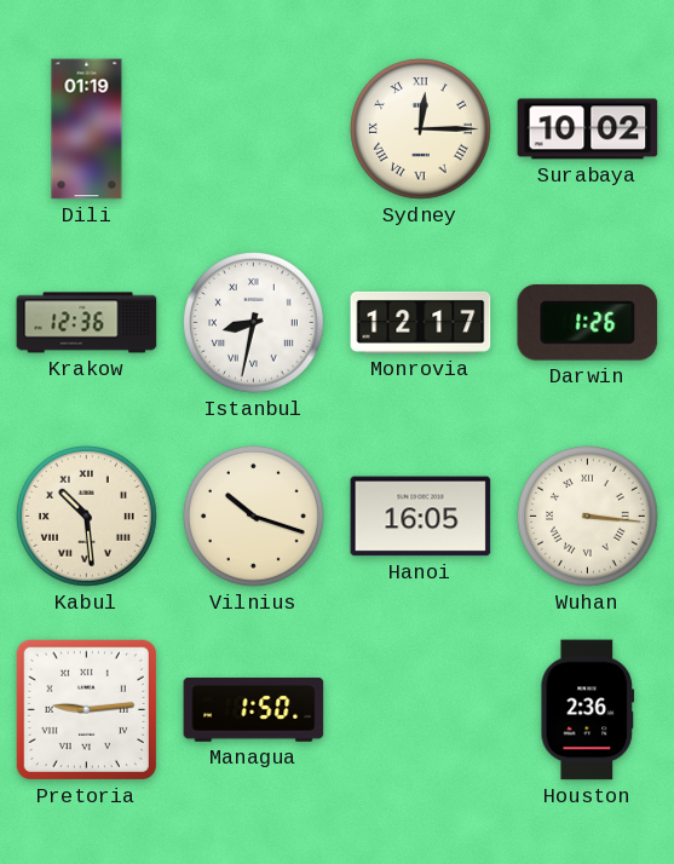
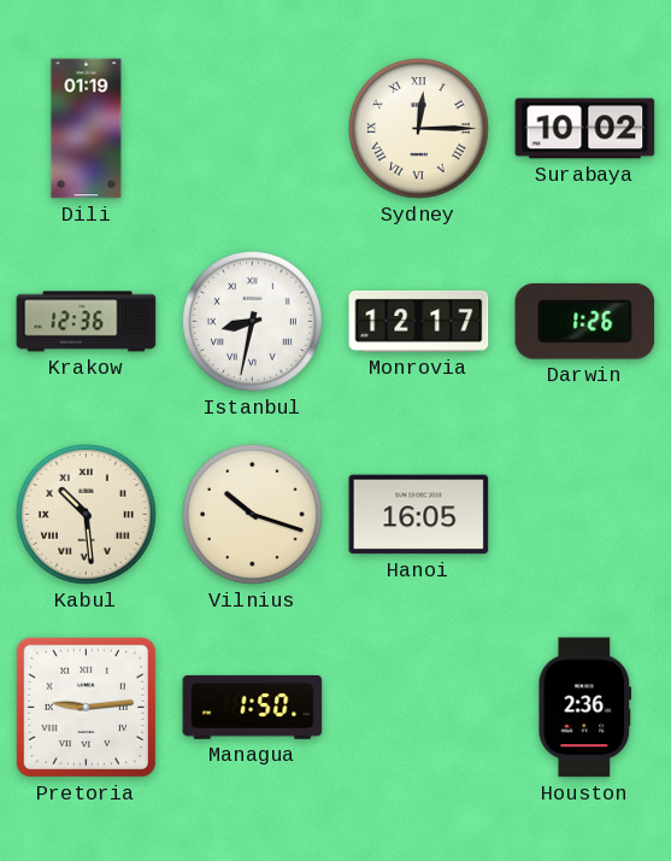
Wuhan: 3:16 -> none (588, 517)
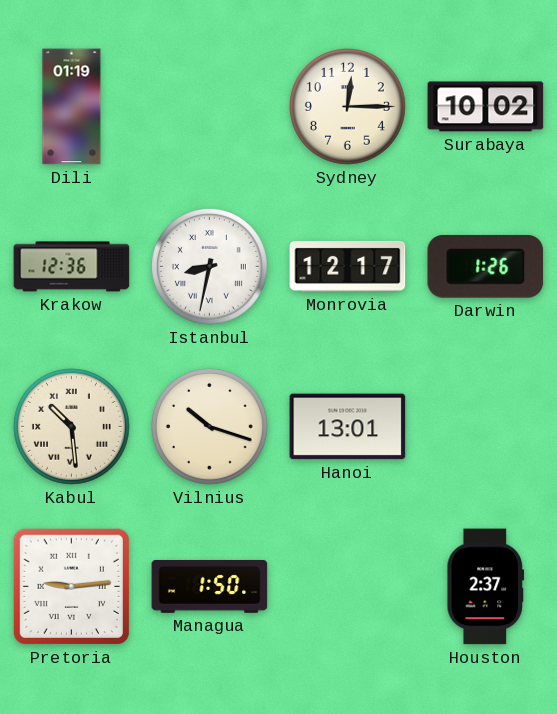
Sydney numerals: Roman -> Arabic (348, 107)
Hanoi: 16:05 -> 13:01 (348, 427)
Houston: 2:36 -> 2:37 (486, 587)
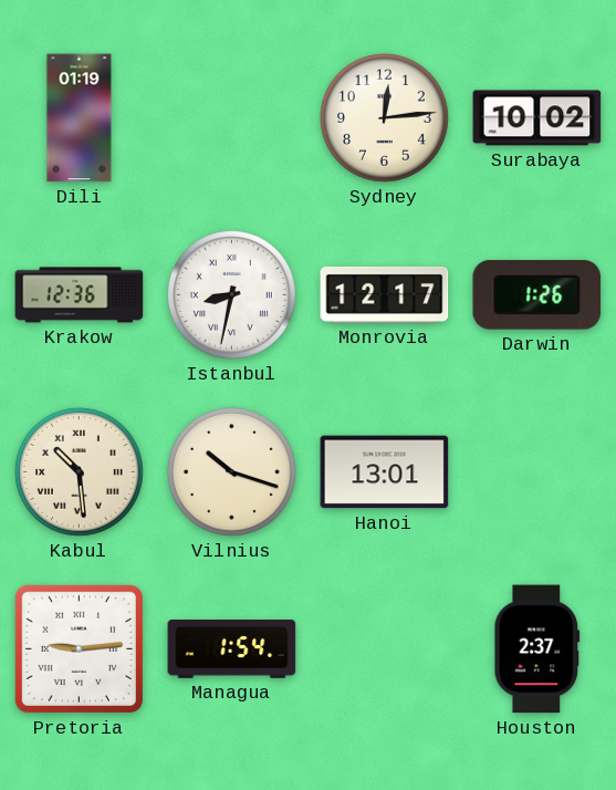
Sydney: 12:15 -> 12:14 (385, 118)
Managua: 1:50 -> 1:54 (232, 648)
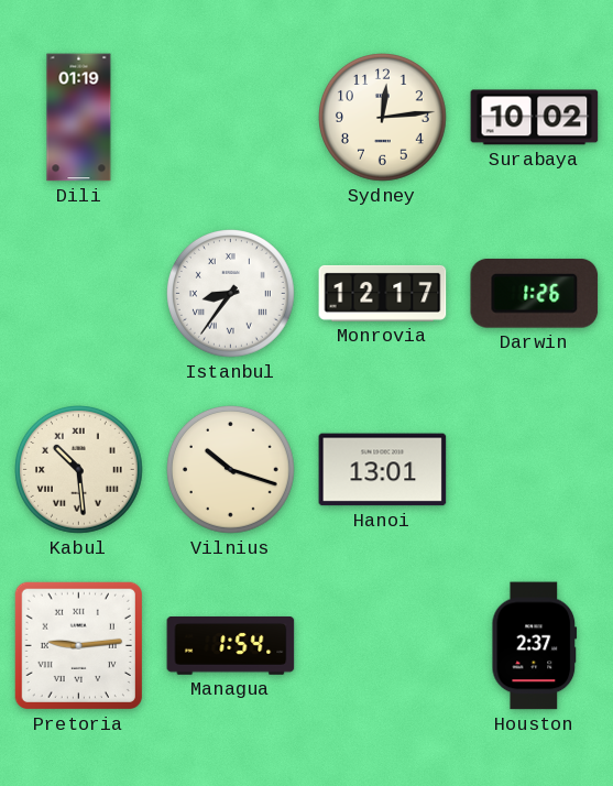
Krakow: 12:36 -> none (80, 295)
Istanbul: 8:32 -> 8:36 (231, 294)
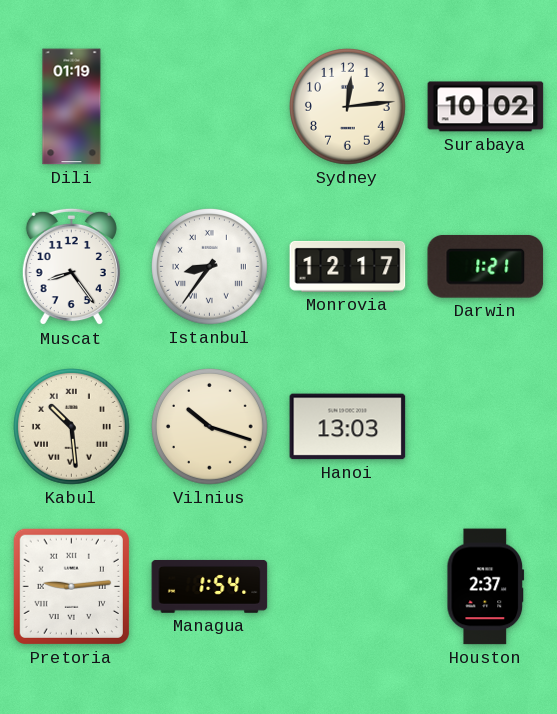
Muscat: none -> 8:24 (71, 267)
Darwin: 1:26 -> 1:21 (486, 266)
Hanoi: 13:01 -> 13:03 (348, 427)
